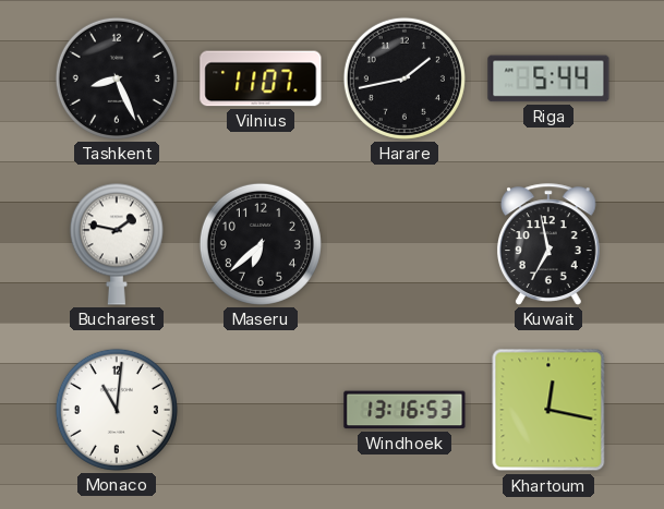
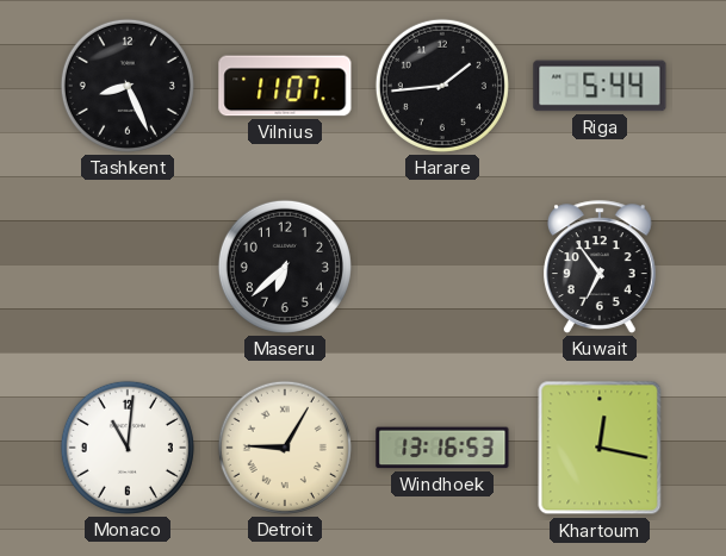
Harare: 1:43 -> 1:44 (442, 86)
Bucharest: 1:47 -> none (117, 244)
Kuwait: 6:58 -> 6:54 (601, 267)
Detroit: none -> 9:05 (285, 448)
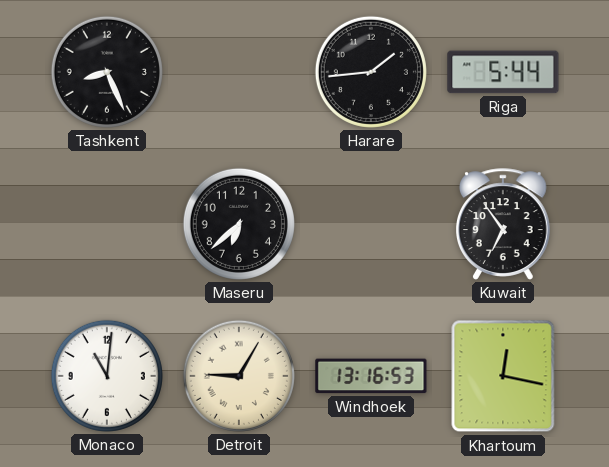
Vilnius: 11:07 -> none (285, 86)
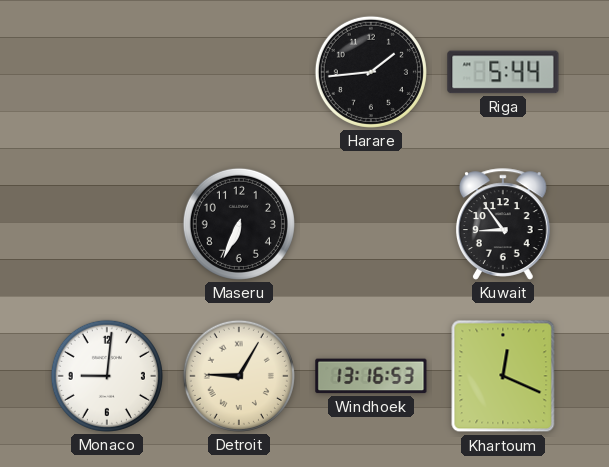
Tashkent: 8:26 -> none (107, 72)
Maseru: 6:38 -> 6:34 (239, 224)
Kuwait: 6:54 -> 8:54 (504, 224)
Monaco: 11:01 -> 9:01 (107, 376)
Khartoum: 12:17 -> 12:19 (503, 376)
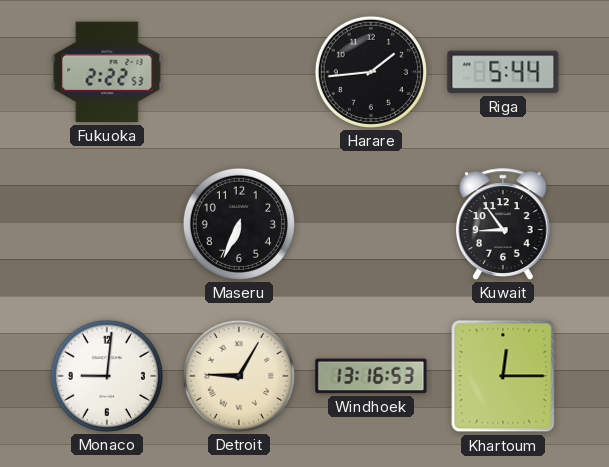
Fukuoka: none -> 2:22 (107, 72)
Khartoum: 12:19 -> 12:15 (503, 376)
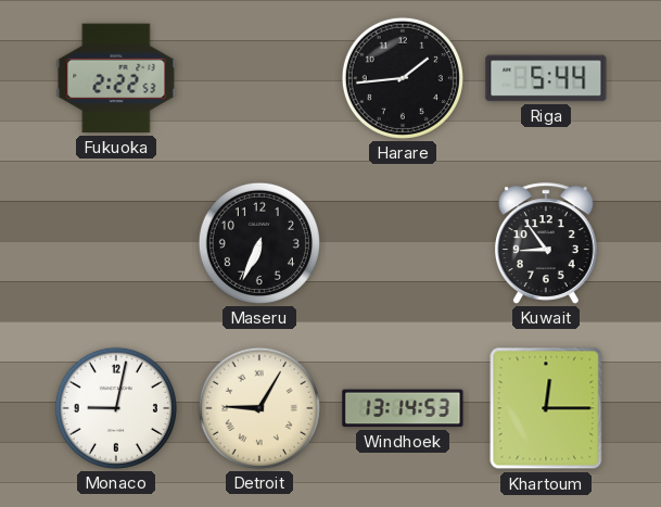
Monaco: 9:01 -> 9:02 (116, 408)
Windhoek: 13:16 -> 13:14 (403, 408)
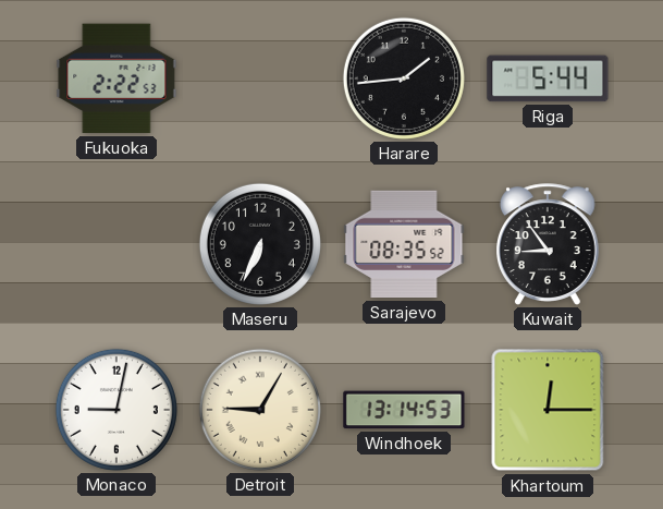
Sarajevo: none -> 08:35 (404, 244)
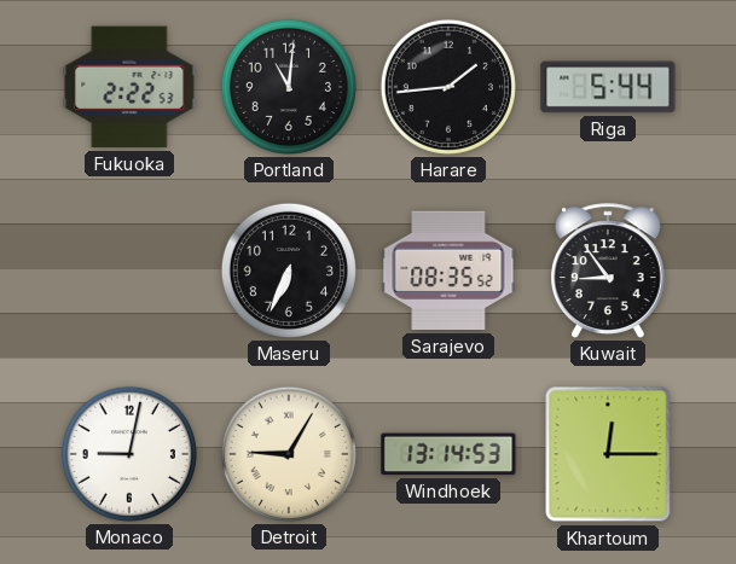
Portland: none -> 11:01 (289, 87)
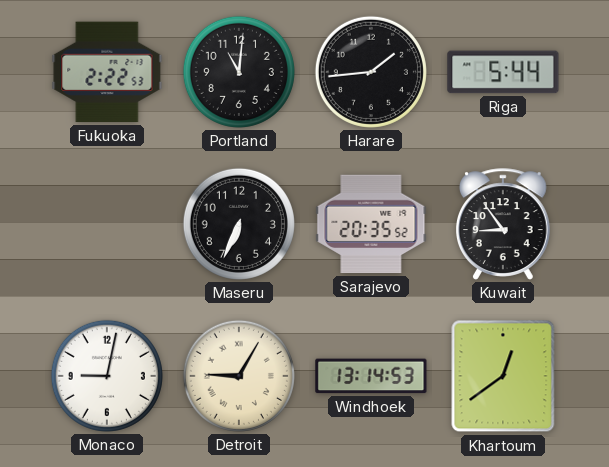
Sarajevo: 08:35 -> 20:35 (371, 224)
Khartoum: 12:15 -> 12:39 (503, 376)
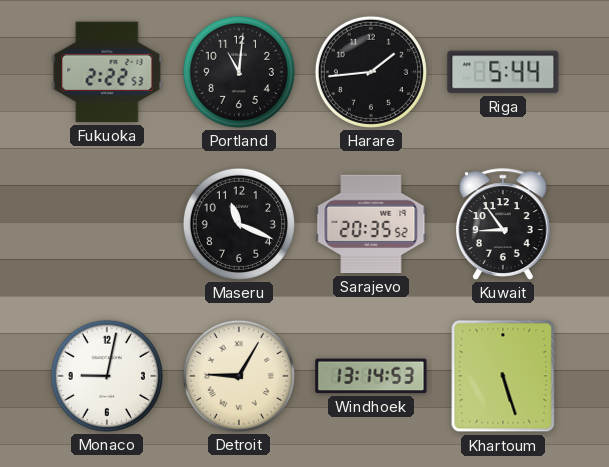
Maseru: 6:34 -> 11:19 (239, 224)
Khartoum: 12:39 -> 5:27 (503, 376)
